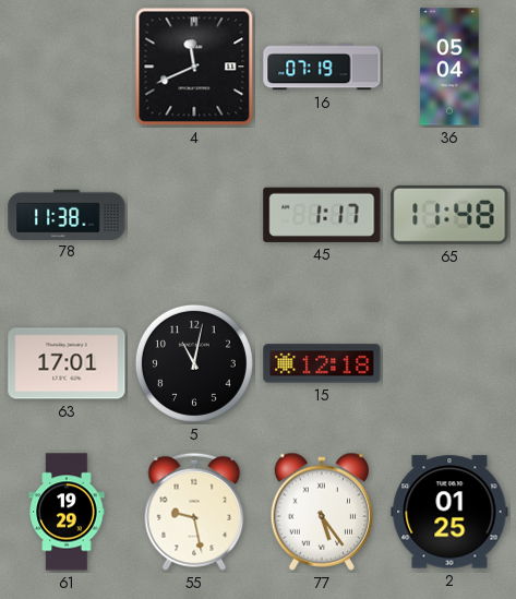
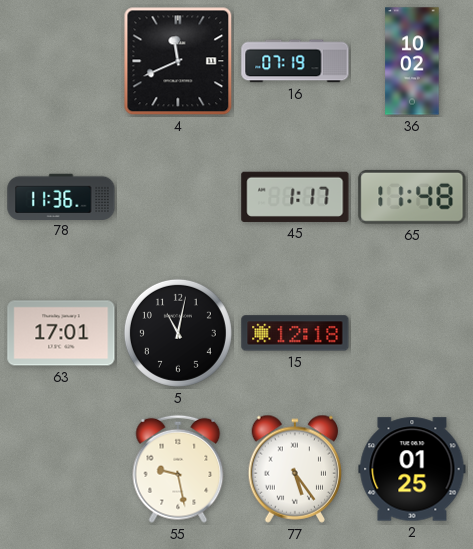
36: 05:04 -> 10:02 (412, 61)
78: 11:38 -> 11:36 (61, 196)
61: 19:29 -> none (67, 512)
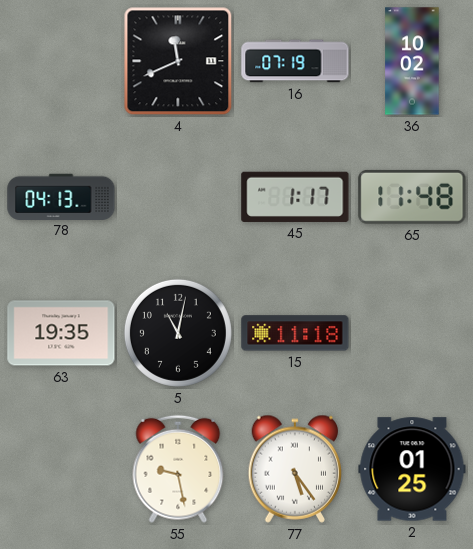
78: 11:36 -> 04:13 (61, 196)
63: 17:01 -> 19:35 (61, 333)
15: 12:18 -> 11:18 (295, 333)
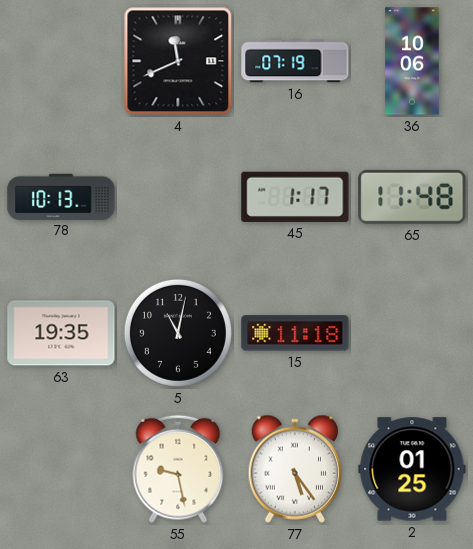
36: 10:02 -> 10:06 (412, 61)
78: 04:13 -> 10:13 (61, 196)
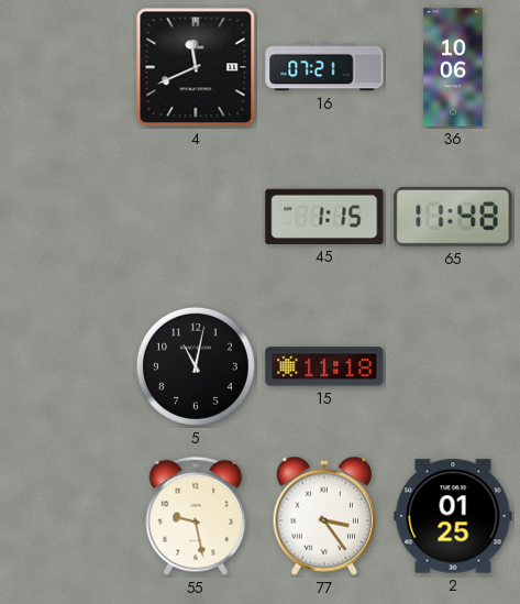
16: 07:19 -> 07:21 (324, 67)
78: 10:13 -> none (61, 196)
45: 1:17 -> 1:15 (324, 217)
63: 19:35 -> none (61, 333)
77: 5:24 -> 3:24 (324, 516)
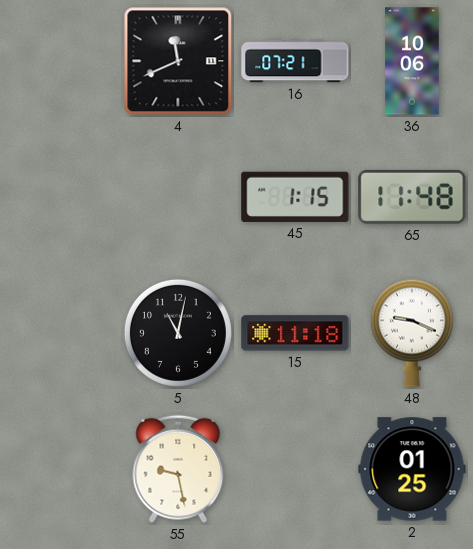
48: none -> 9:19 (412, 333)
77: 3:24 -> none (324, 516)
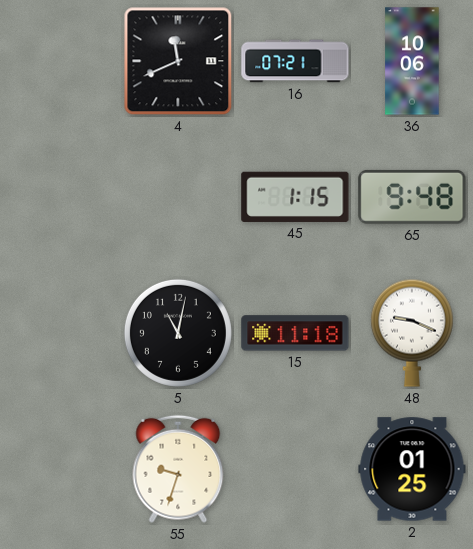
65: 11:48 -> 9:48 (412, 197)
55: 9:28 -> 9:33 (178, 469)
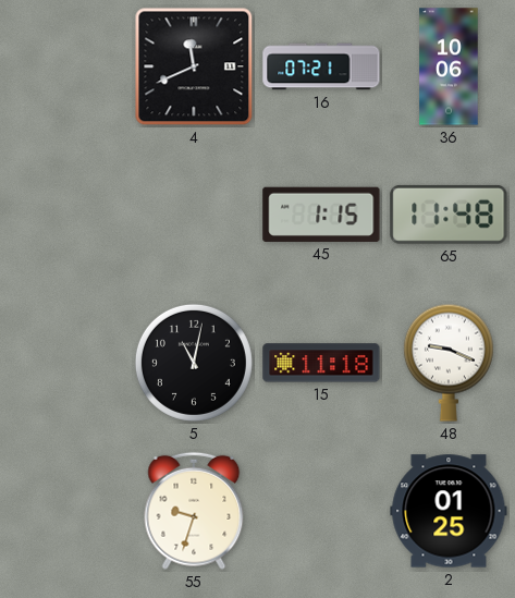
65: 9:48 -> 11:48 (449, 215)
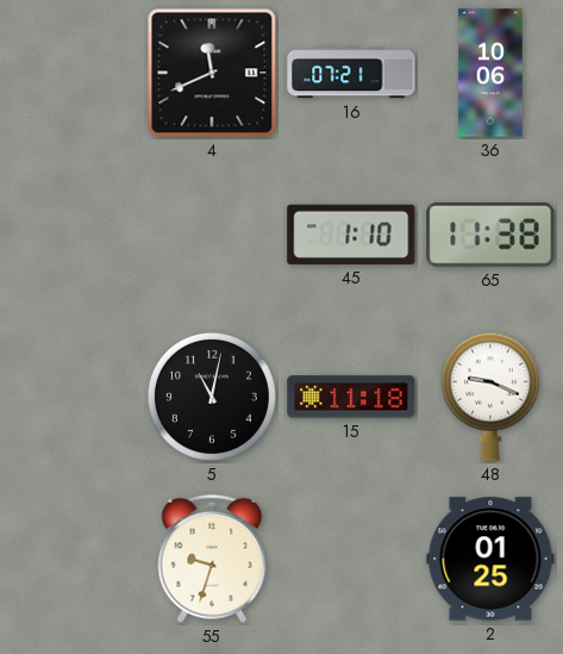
45: 1:15 -> 1:10 (351, 235)
65: 11:48 -> 11:38 (490, 235)
